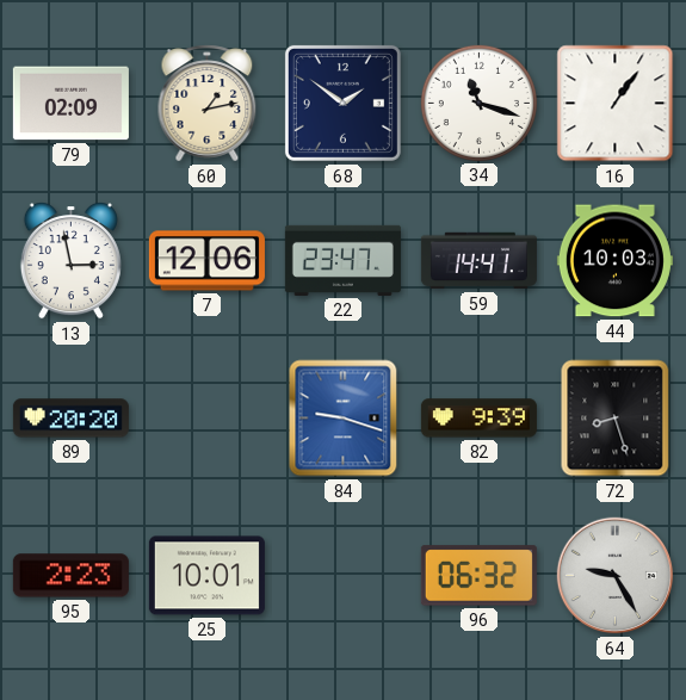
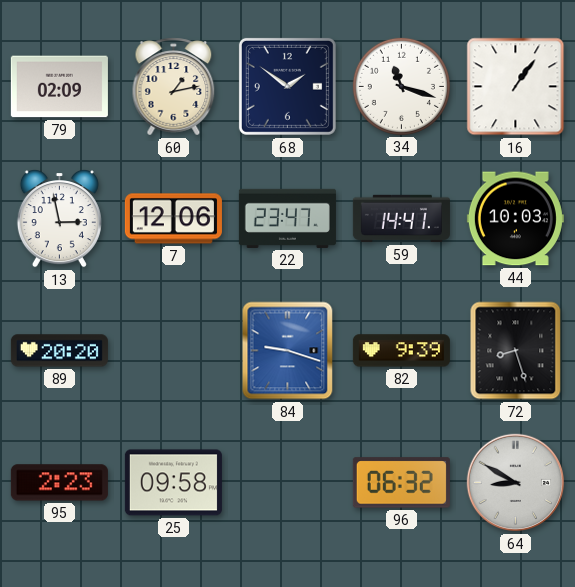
25: 10:01 -> 09:58 (173, 483)
64: 9:25 -> 8:50 (516, 483)
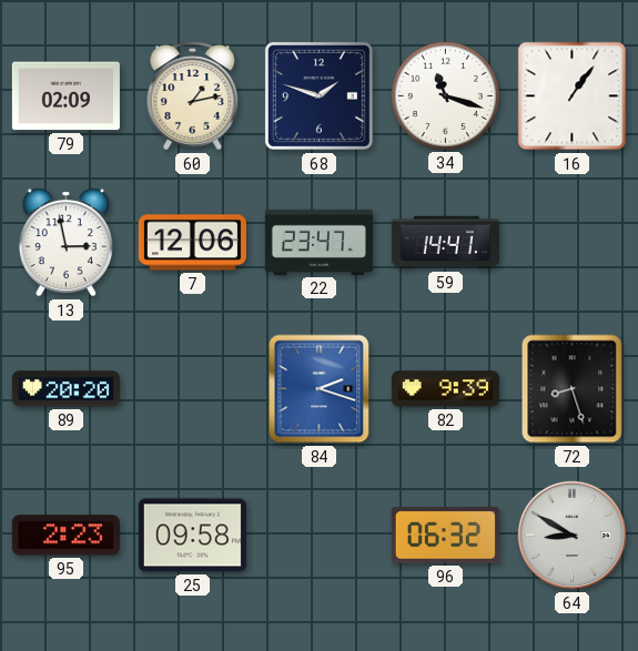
68: 1:51 -> 1:48 (318, 95)
44: 10:03 -> none (515, 219)
84: 9:18 -> 2:18 (320, 389)
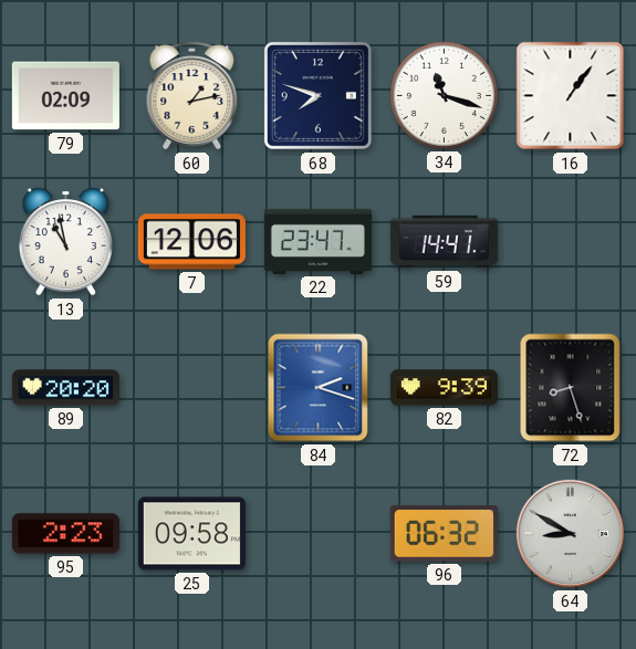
68: 1:48 -> 7:48 (317, 95)
13: 2:58 -> 10:58 (65, 242)
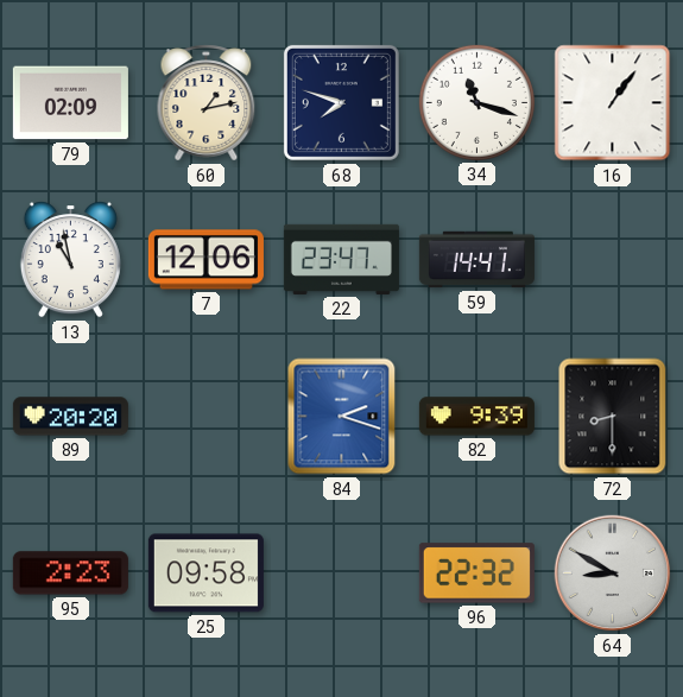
72: 8:27 -> 8:30 (613, 417)
96: 06:32 -> 22:32 (476, 574)
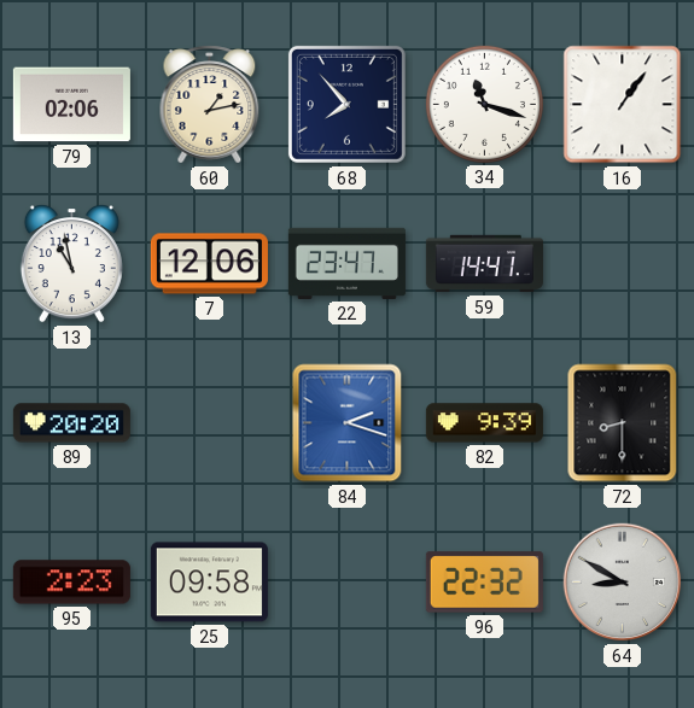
79: 02:09 -> 02:06 (71, 105)
68: 7:48 -> 7:53 (346, 104)
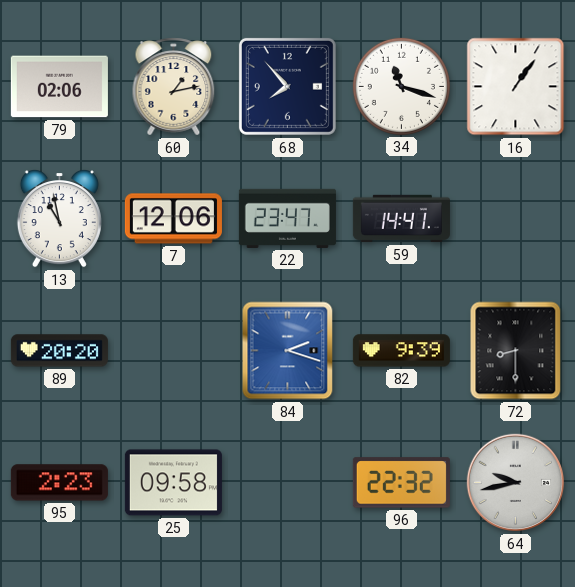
64: 8:50 -> 9:43 (516, 483)
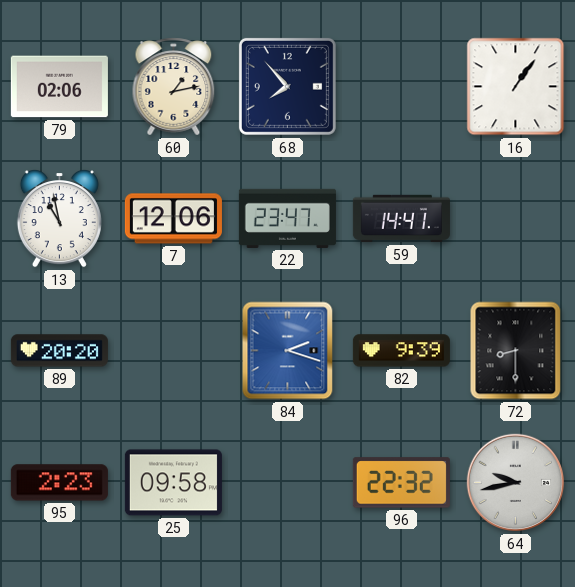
34: 11:18 -> none (401, 86)
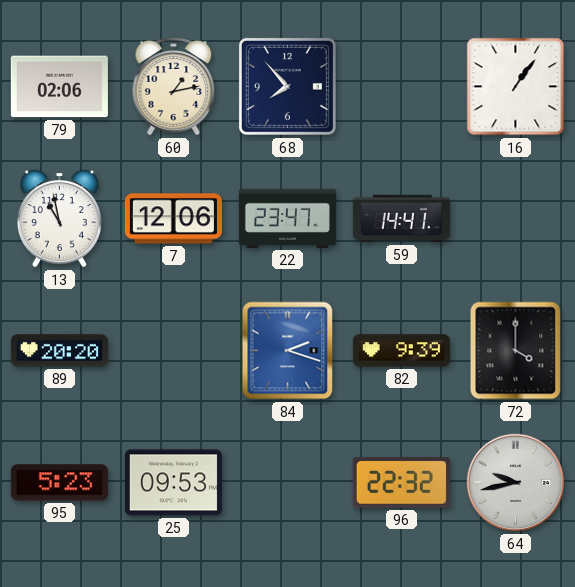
72: 8:30 -> 4:00 (516, 351)
95: 2:23 -> 5:23 (59, 483)
25: 09:58 -> 09:53 (173, 483)
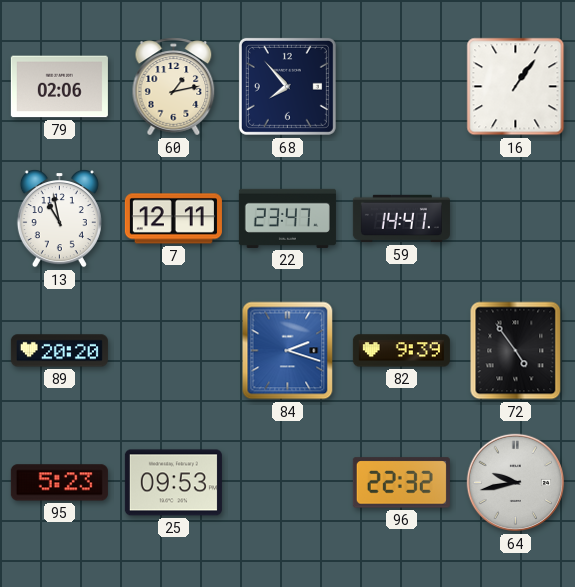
7: 12:06 -> 12:11 (173, 219)
72: 4:00 -> 4:54 (516, 351)
